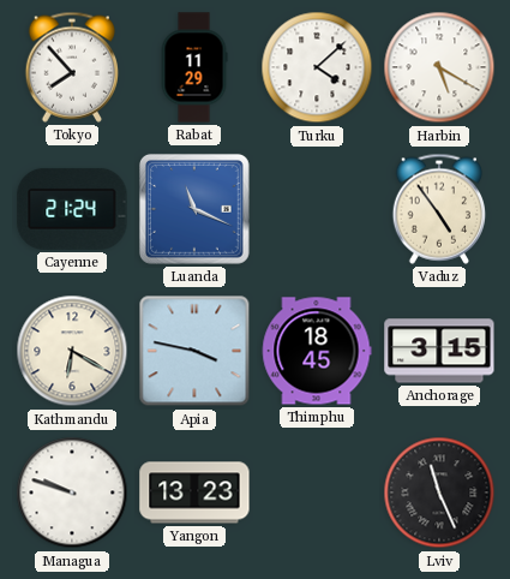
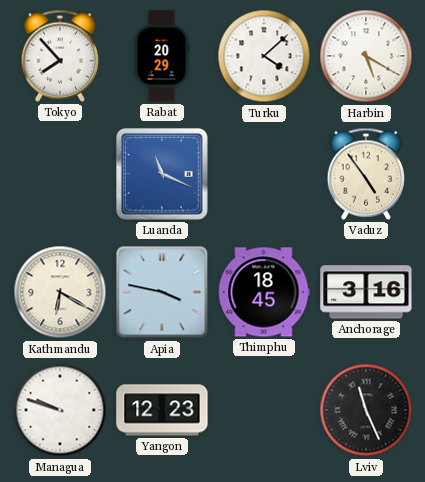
Rabat: 11:29 -> 20:29 (162, 56)
Cayenne: 21:24 -> none (72, 209)
Anchorage: 3:15 -> 3:16 (366, 292)
Yangon: 13:23 -> 12:23 (162, 410)
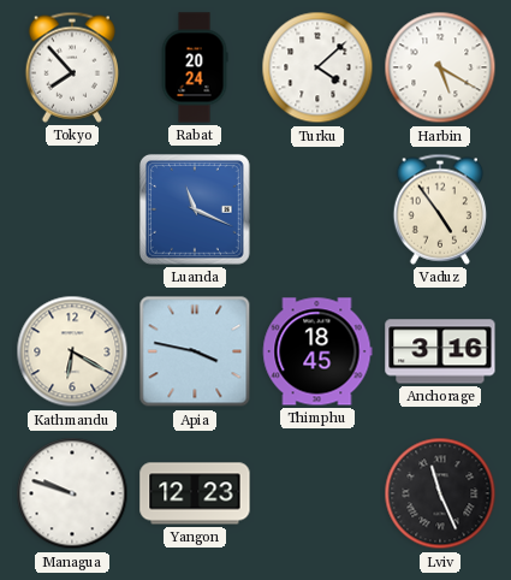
Rabat: 20:29 -> 20:24 (195, 67)
